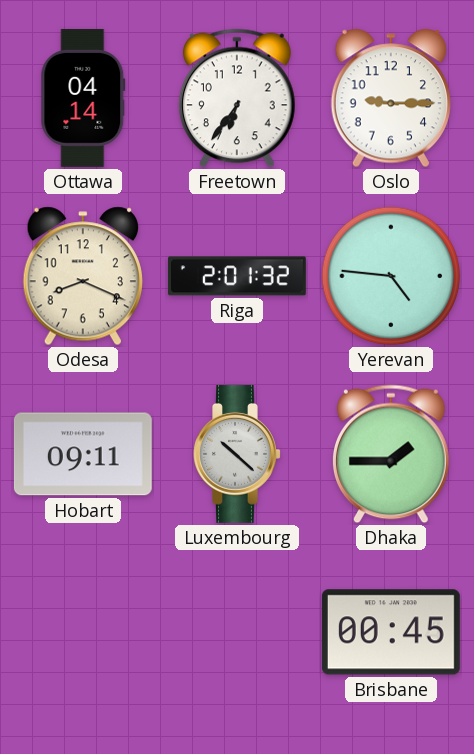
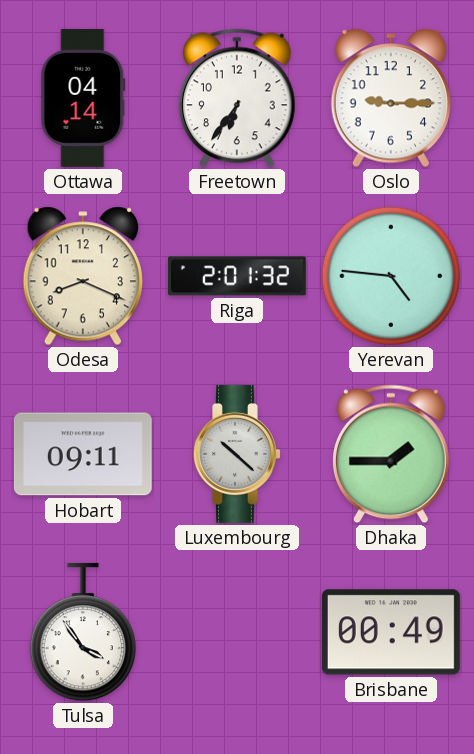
Tulsa: none -> 3:54 (82, 632)
Brisbane: 00:45 -> 00:49 (391, 632)
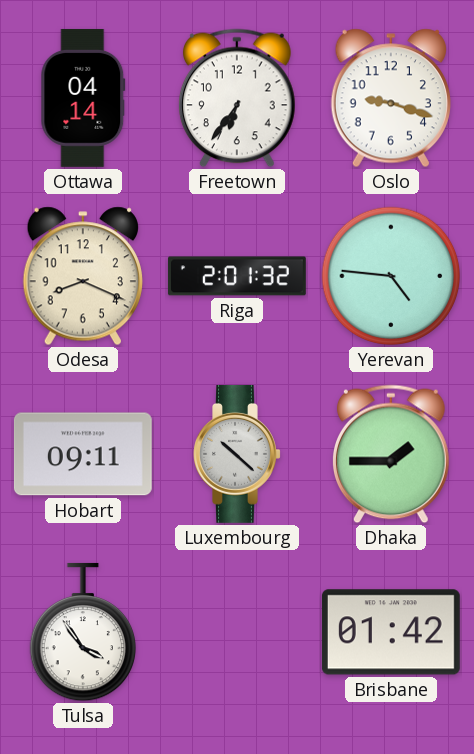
Oslo: 9:15 -> 9:18 (391, 98)
Brisbane: 00:49 -> 01:42 (391, 632)
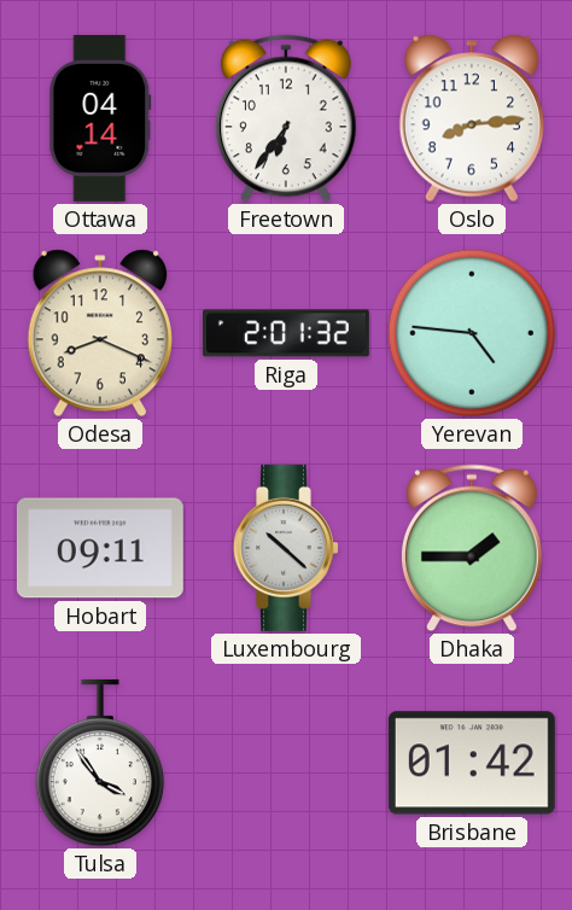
Oslo: 9:18 -> 8:14 (472, 118)
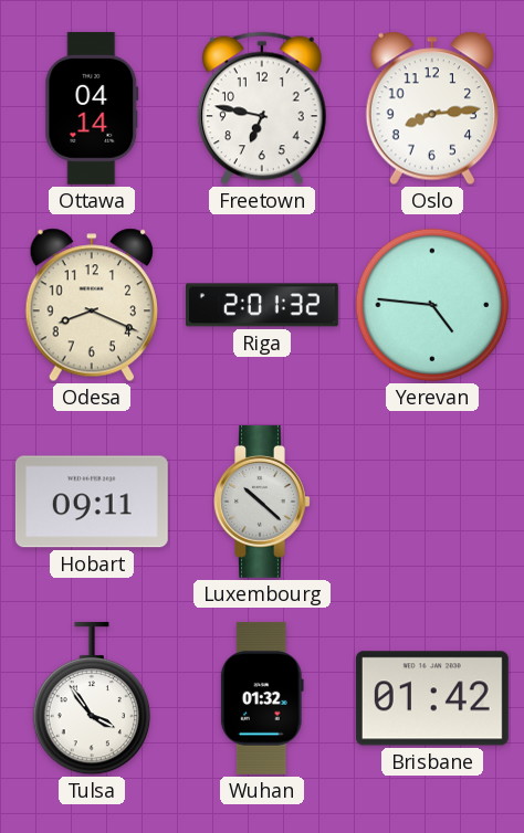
Freetown: 6:36 -> 6:47 (263, 108)
Dhaka: 1:45 -> none (473, 548)
Wuhan: none -> 01:32 (262, 698)
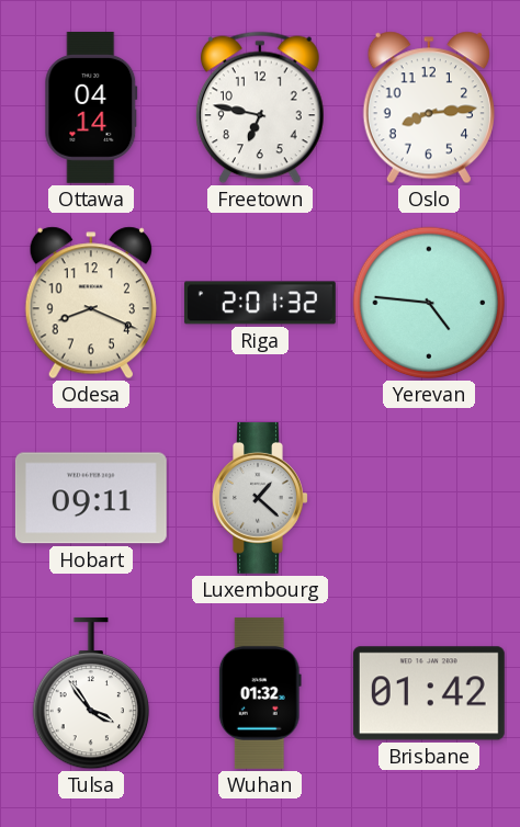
Luxembourg: 10:22 -> 1:22 (260, 498)
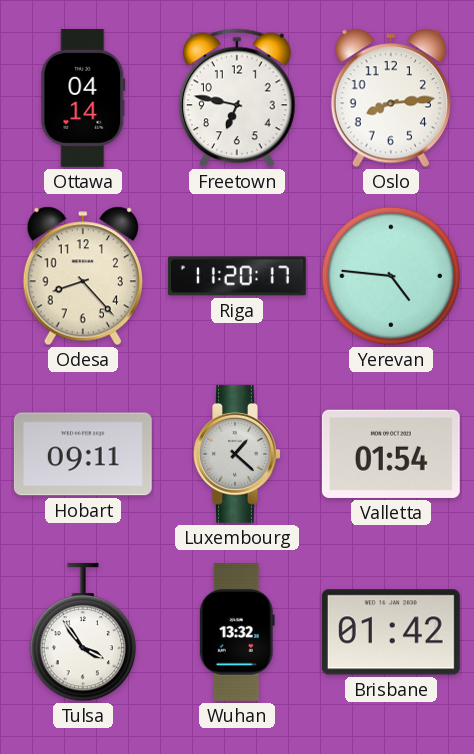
Odesa: 8:19 -> 8:23 (83, 276)
Riga: 2:01 -> 11:20 (237, 276)
Valletta: none -> 01:54 (391, 454)
Wuhan: 01:32 -> 13:32 (237, 632)
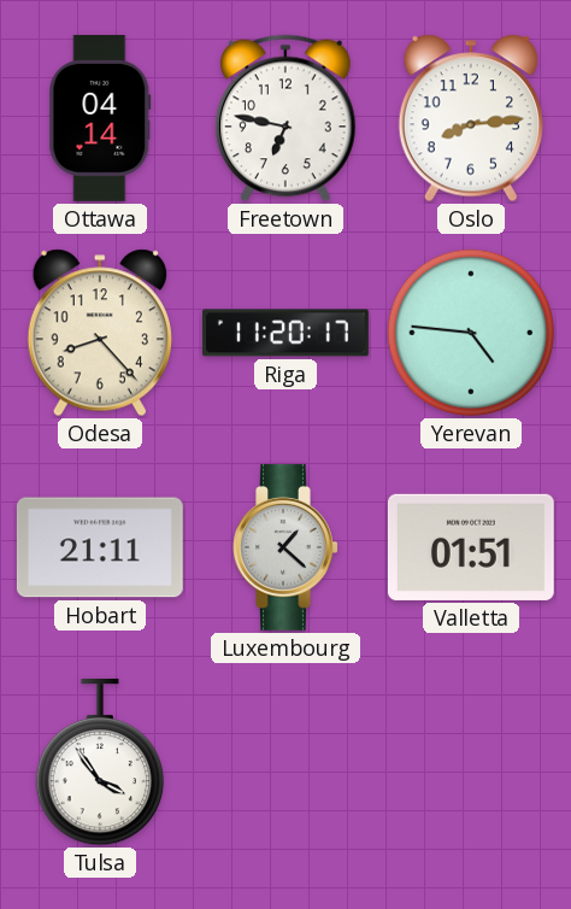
Hobart: 09:11 -> 21:11 (100, 547)
Valletta: 01:54 -> 01:51 (471, 547)
Wuhan: 13:32 -> none (237, 632)
Brisbane: 01:42 -> none (391, 632)
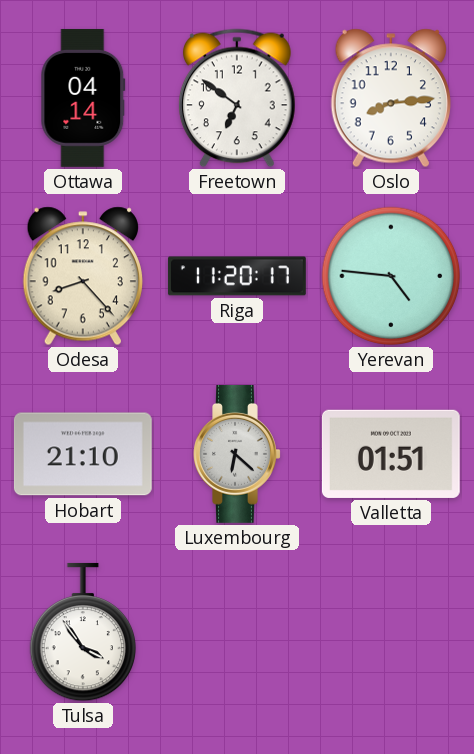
Freetown: 6:47 -> 6:51 (238, 98)
Hobart: 21:11 -> 21:10 (83, 454)
Luxembourg: 1:22 -> 6:22 (237, 454)
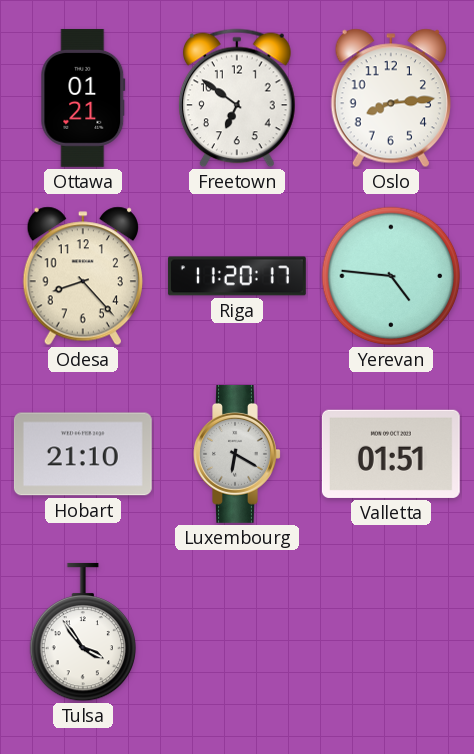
Ottawa: 04:14 -> 01:21 (83, 98)
Luxembourg: 6:22 -> 6:20 (237, 454)
